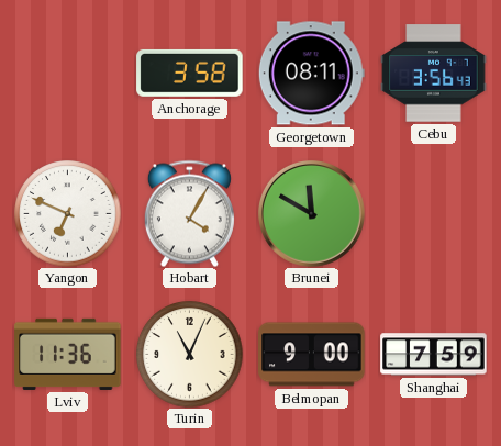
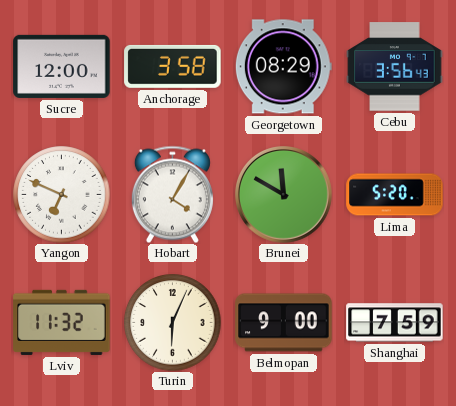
Sucre: none -> 12:00 (62, 66)
Georgetown: 08:11 -> 08:29 (283, 67)
Lima: none -> 5:20 (395, 195)
Lviv: 11:36 -> 11:32 (62, 322)
Turin: 11:04 -> 6:04 (173, 323)
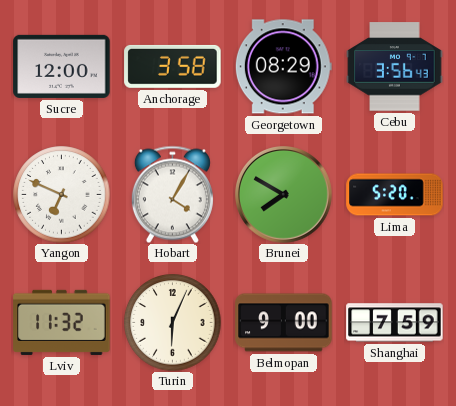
Brunei: 11:50 -> 7:50 (284, 195)
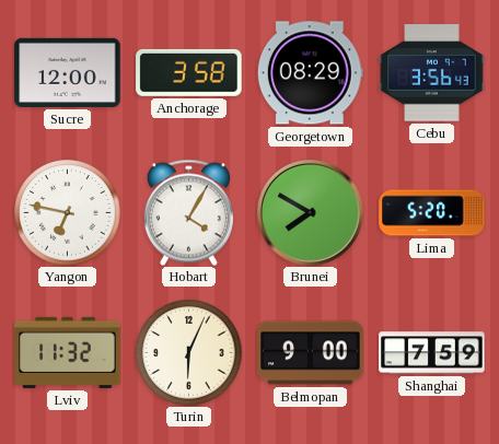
Yangon: 6:49 -> 6:47 (68, 213)
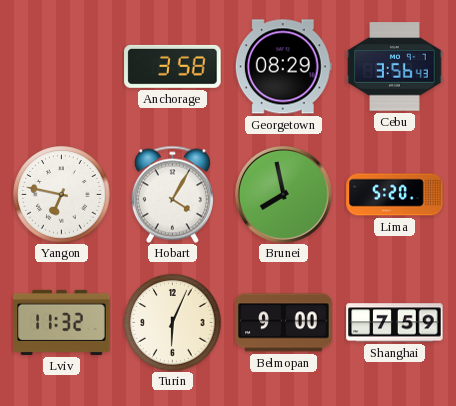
Sucre: 12:00 -> none (68, 72)
Brunei: 7:50 -> 7:58 (284, 195)
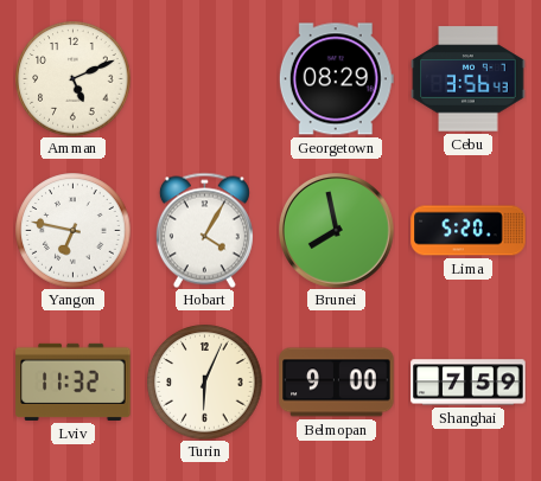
Amman: none -> 5:11 (74, 79)
Anchorage: 3:58 -> none (173, 66)
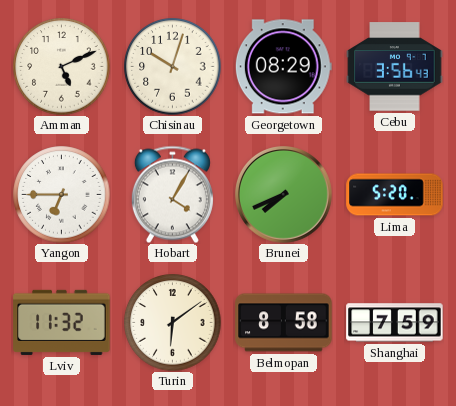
Chisinau: none -> 10:03 (173, 67)
Yangon: 6:47 -> 6:45 (62, 195)
Brunei: 7:58 -> 7:41 (284, 195)
Turin: 6:04 -> 6:09 (173, 323)
Belmopan: 9:00 -> 8:58 (284, 323)
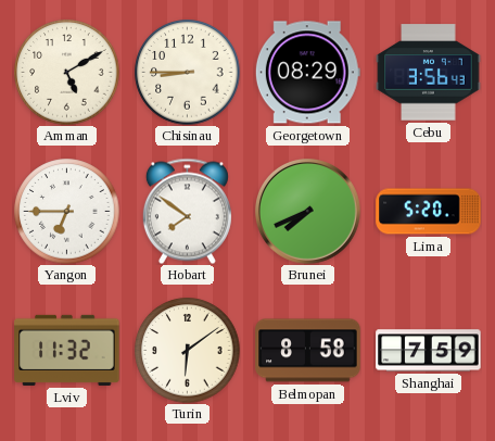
Amman: 5:11 -> 5:10 (67, 73)
Chisinau: 10:03 -> 8:45 (188, 73)
Hobart: 4:05 -> 7:51 (187, 211)
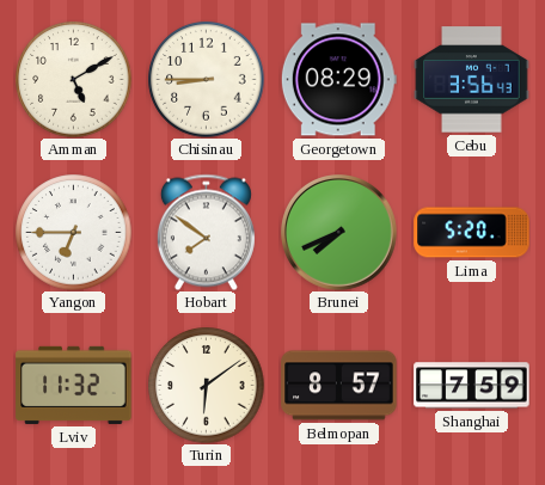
Belmopan: 8:58 -> 8:57 (339, 386)
